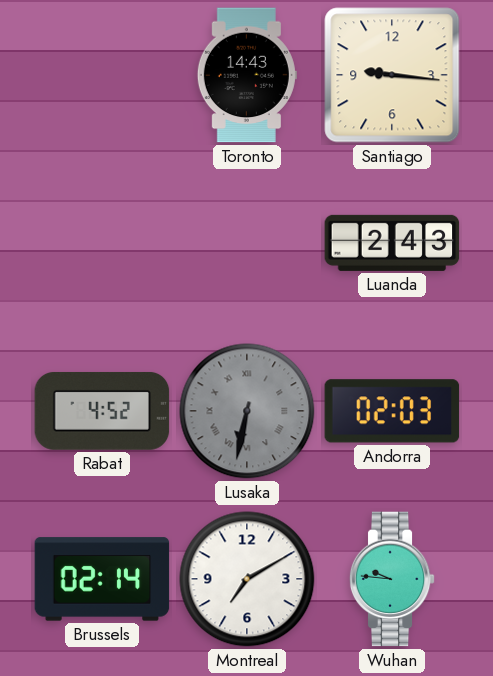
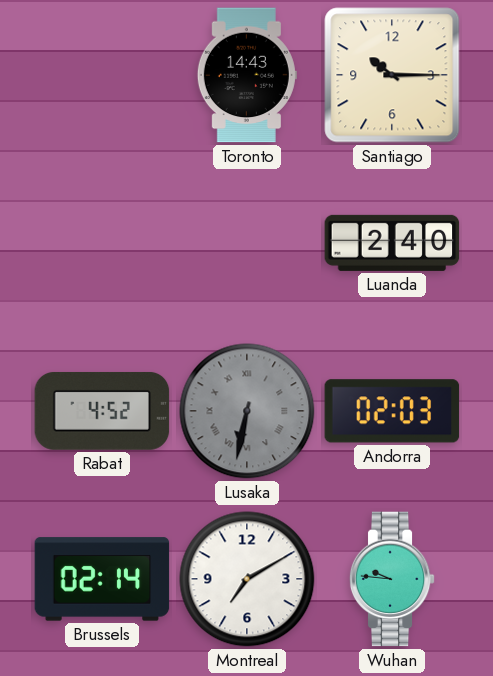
Santiago: 9:16 -> 10:15 (392, 75)
Luanda: 2:43 -> 2:40 (392, 243)
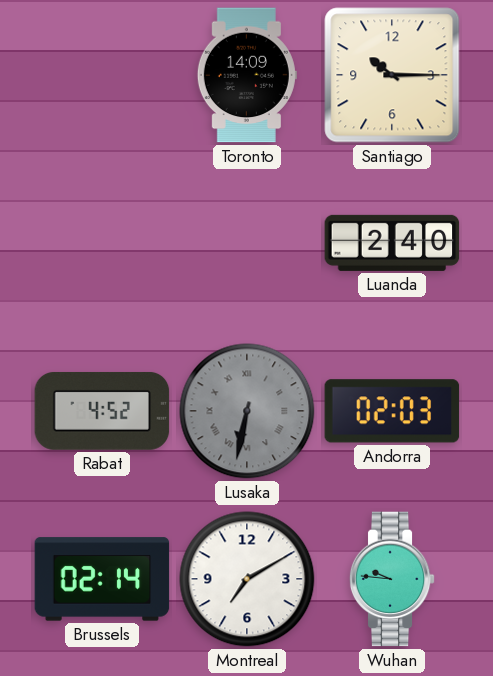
Toronto: 14:43 -> 14:09 (247, 75)
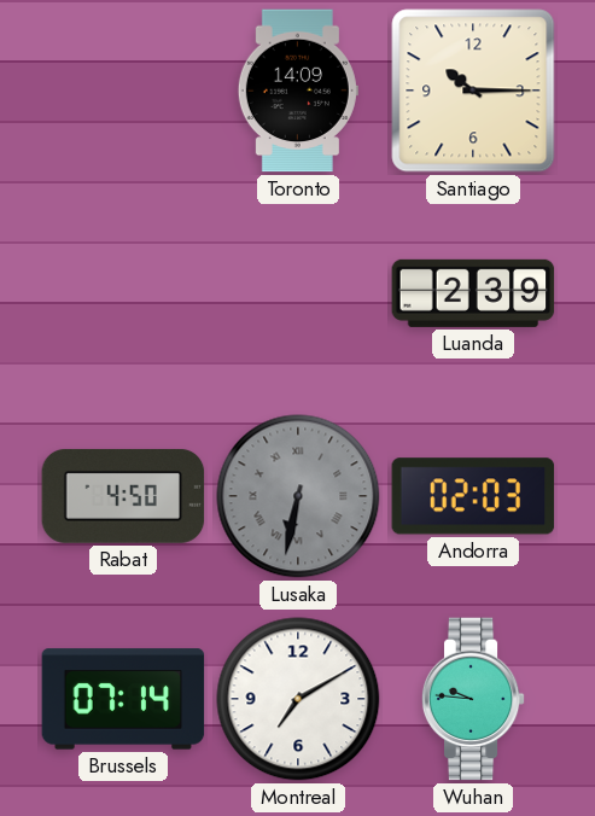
Luanda: 2:40 -> 2:39 (473, 293)
Rabat: 4:52 -> 4:50 (123, 496)
Brussels: 02:14 -> 07:14 (123, 699)
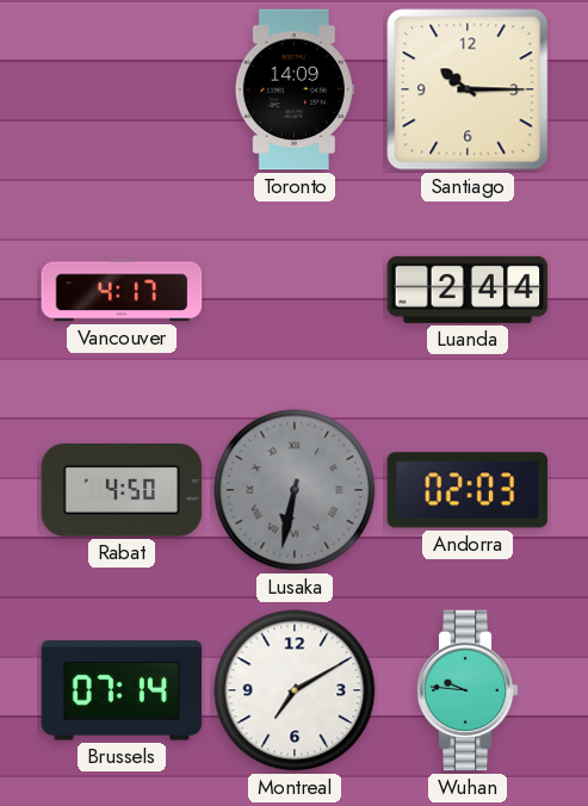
Vancouver: none -> 4:17 (122, 290)
Luanda: 2:39 -> 2:44 (468, 290)
